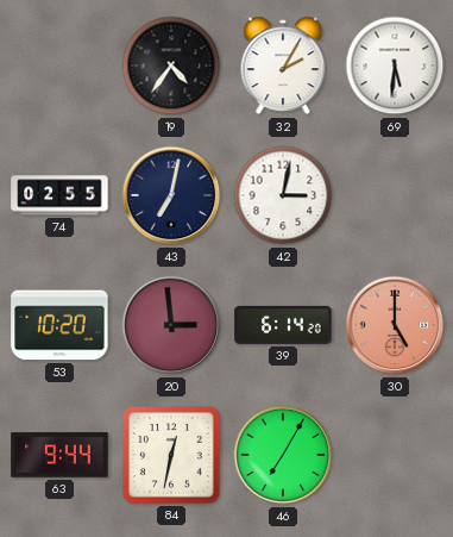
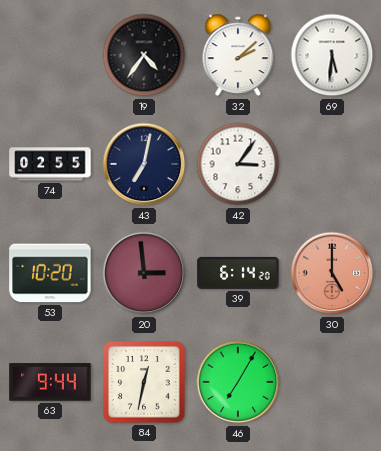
32: 2:05 -> 2:08 (238, 55)
42: 3:02 -> 3:06 (238, 164)
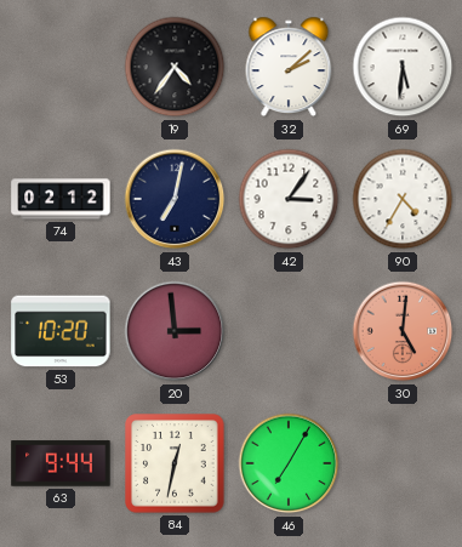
74: 02:55 -> 02:12 (61, 199)
90: none -> 4:35 (403, 199)
39: 6:14 -> none (238, 273)
30: 5:00 -> 5:01 (403, 331)
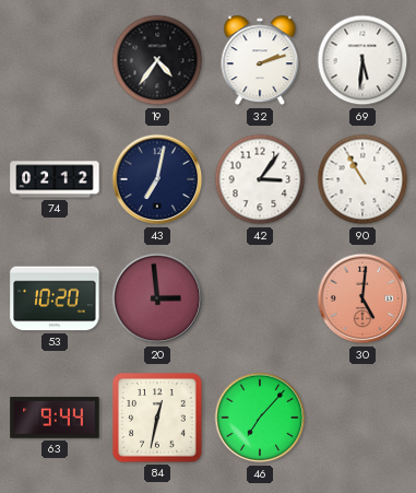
32: 2:08 -> 2:12 (260, 60)
90: 4:35 -> 10:55 (362, 179)
46: 7:05 -> 7:07 (260, 418)
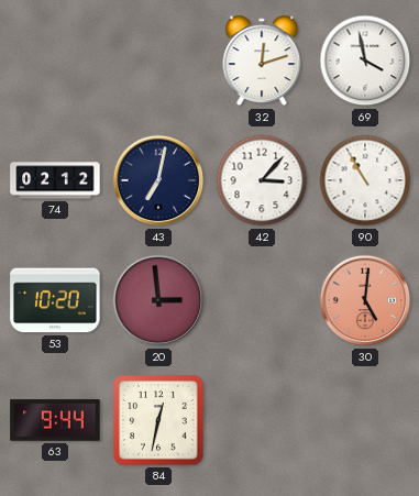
19: 4:36 -> none (157, 60)
32: 2:12 -> 12:12 (262, 60)
69: 5:31 -> 3:58 (365, 60)
42: 3:06 -> 3:07 (262, 180)
46: 7:07 -> none (260, 418)
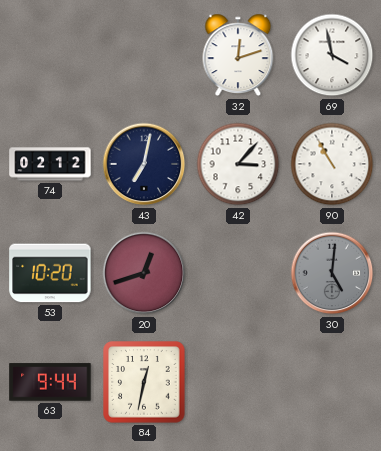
20: 2:59 -> 12:42 (144, 273)
30 dial: salmon -> grey (332, 273)
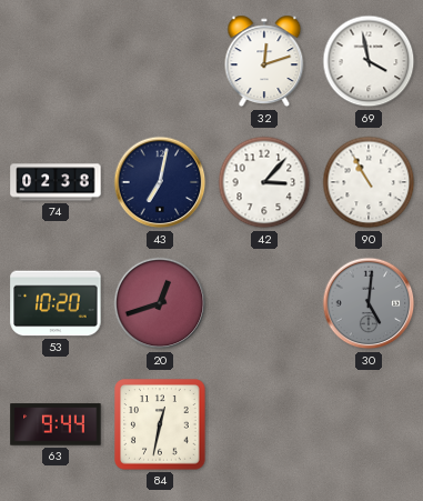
74: 02:12 -> 02:38 (56, 182)
